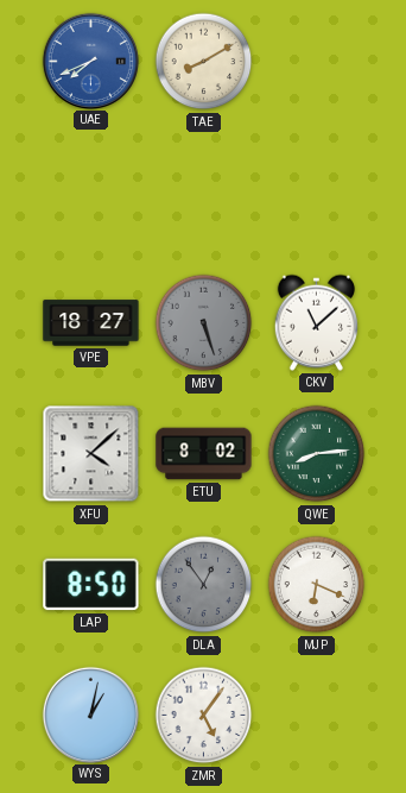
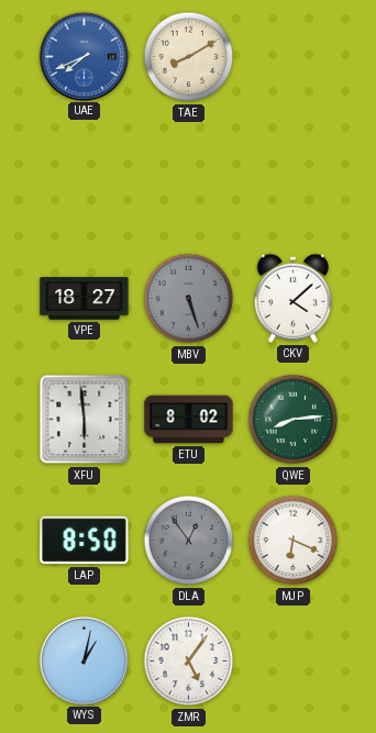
CKV: 11:08 -> 4:08 (292, 298)
XFU: 4:08 -> 5:59 (85, 420)
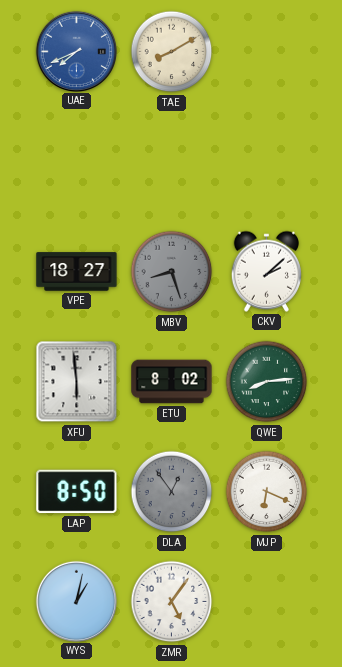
MBV: 5:27 -> 8:27 (172, 272)
CKV: 4:08 -> 2:08 (266, 271)
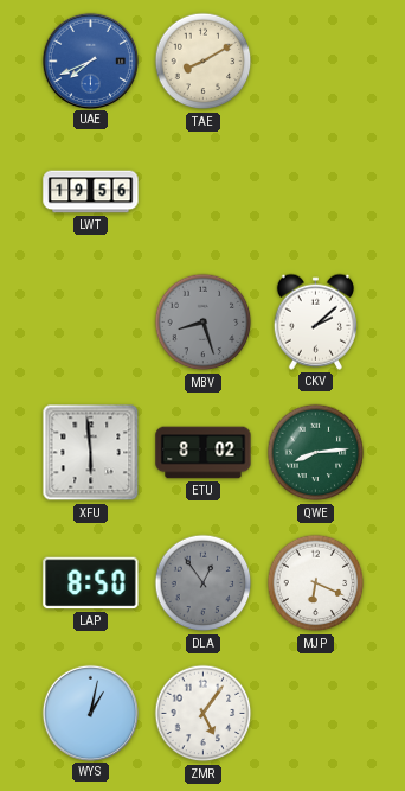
LWT: none -> 19:56 (91, 192)
VPE: 18:27 -> none (77, 272)
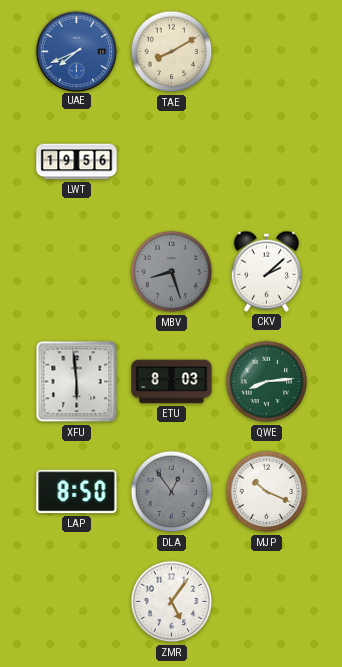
ETU: 8:02 -> 8:03 (172, 382)
MJP: 6:19 -> 10:19 (267, 492)
WYS: 1:02 -> none (90, 713)
